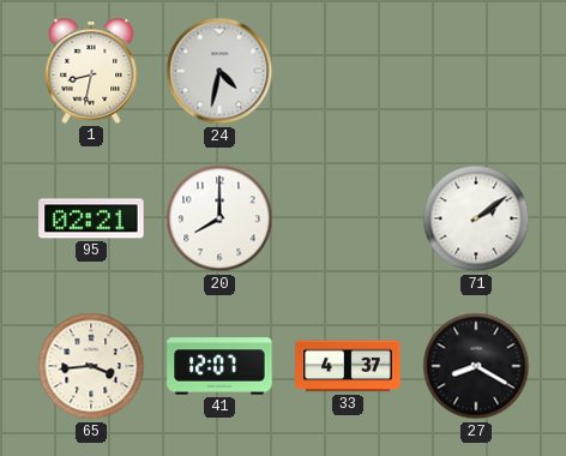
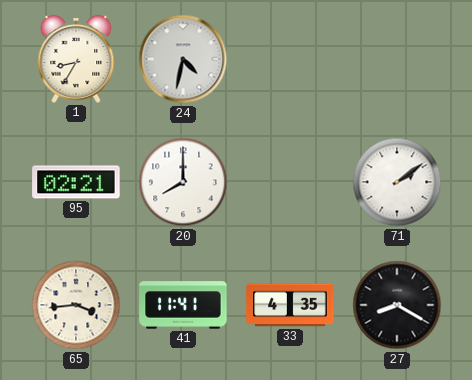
1: 8:32 -> 8:35 (76, 59)
41: 12:07 -> 11:41 (183, 305)
33: 4:37 -> 4:35 (290, 305)
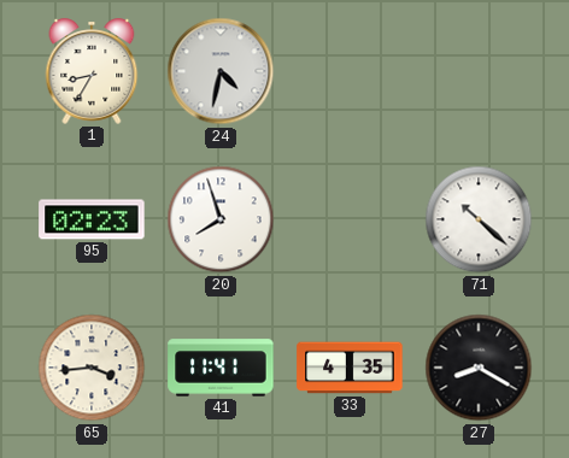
95: 02:21 -> 02:23 (92, 219)
20: 8:00 -> 7:57 (221, 219)
71: 2:09 -> 10:22 (479, 219)
